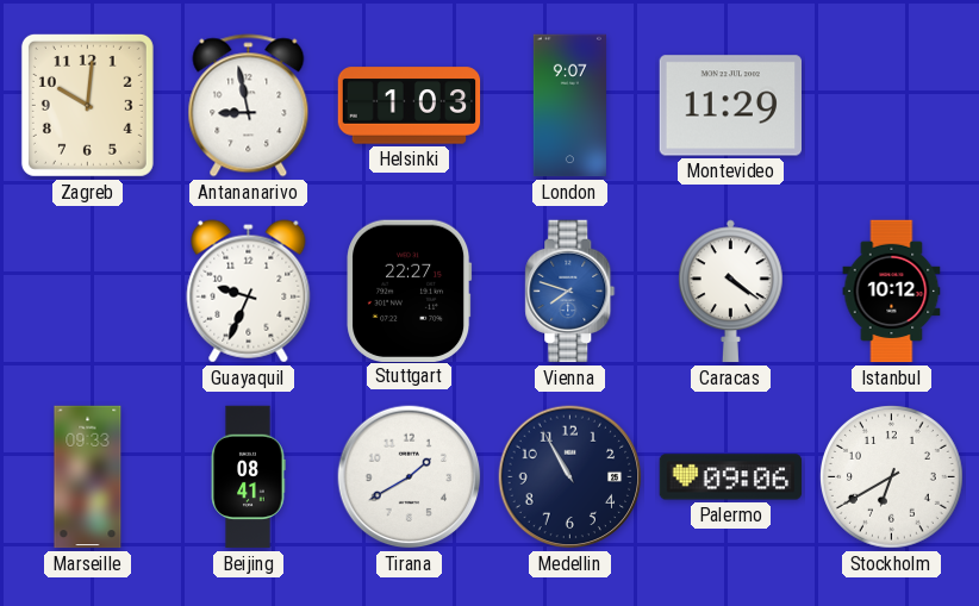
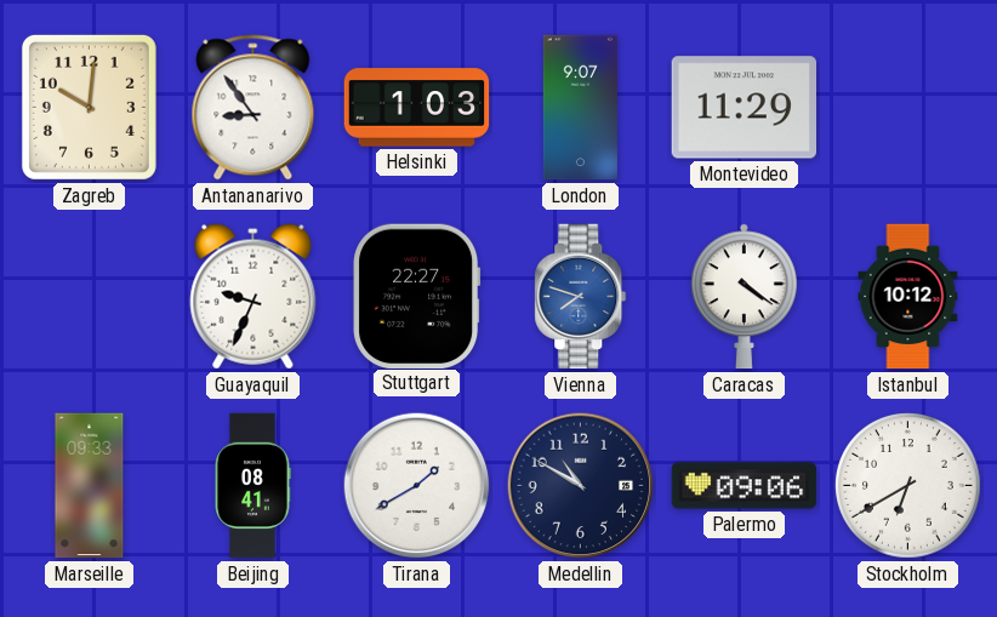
Antananarivo: 8:58 -> 8:54 (253, 108)
Medellin: 10:55 -> 10:50 (581, 486)
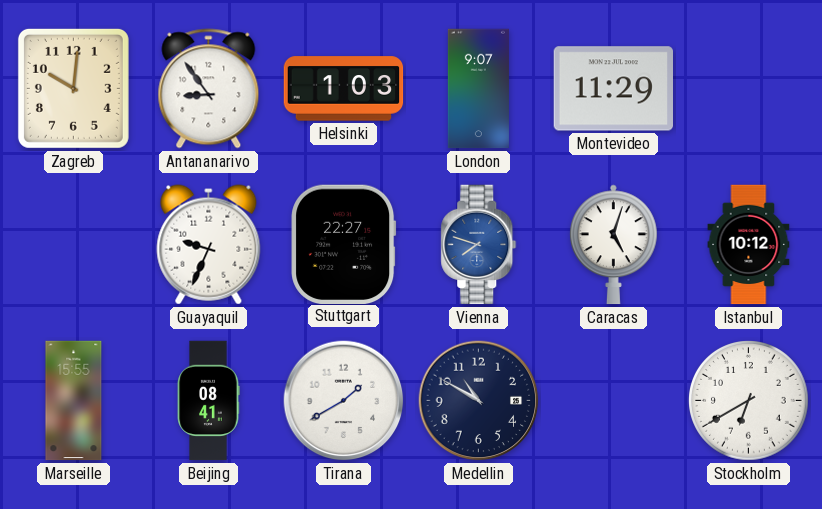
Caracas: 4:21 -> 5:03 (614, 245)
Marseille: 09:33 -> 15:55 (74, 401)
Palermo: 09:06 -> none (745, 486)
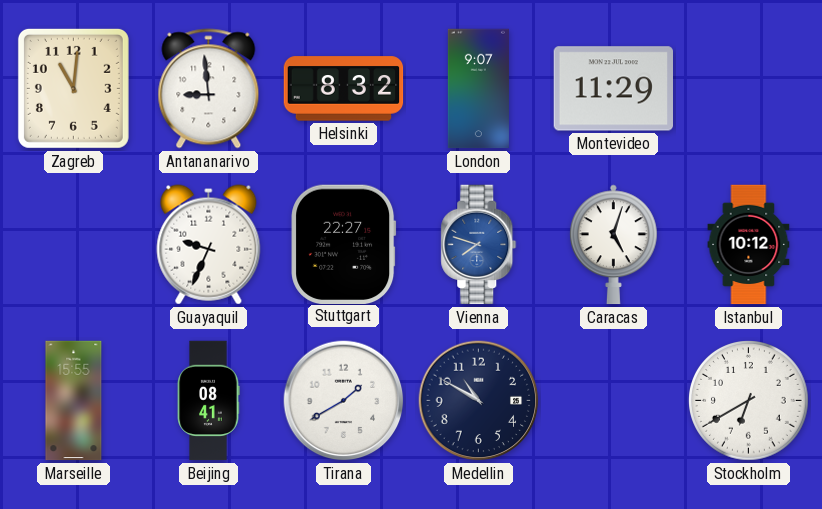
Zagreb: 10:01 -> 11:01 (73, 88)
Antananarivo: 8:54 -> 8:59 (209, 89)
Helsinki: 1:03 -> 8:32 (344, 89)
